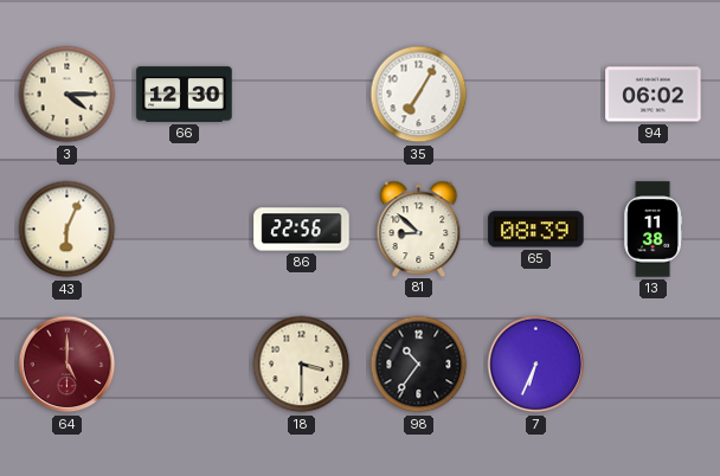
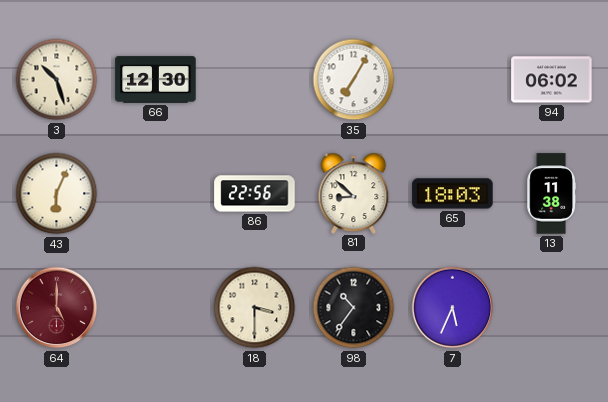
3: 4:15 -> 10:27 (57, 80)
65: 08:39 -> 18:03 (453, 194)
7: 6:34 -> 5:34 (453, 308)
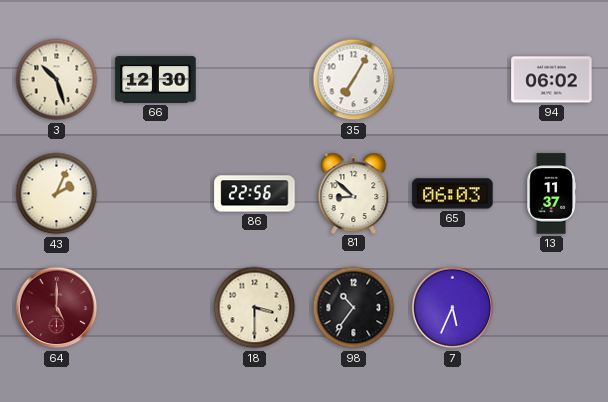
43: 6:04 -> 2:04 (57, 194)
65: 18:03 -> 06:03 (453, 194)
13: 11:38 -> 11:37 (552, 194)
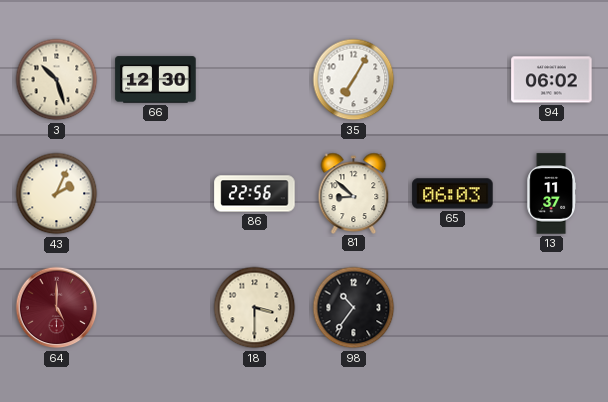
7: 5:34 -> none (453, 308)
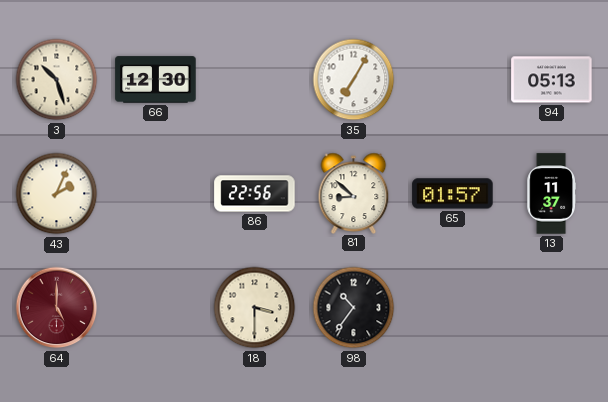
94: 06:02 -> 05:13 (552, 80)
65: 06:03 -> 01:57 (453, 194)
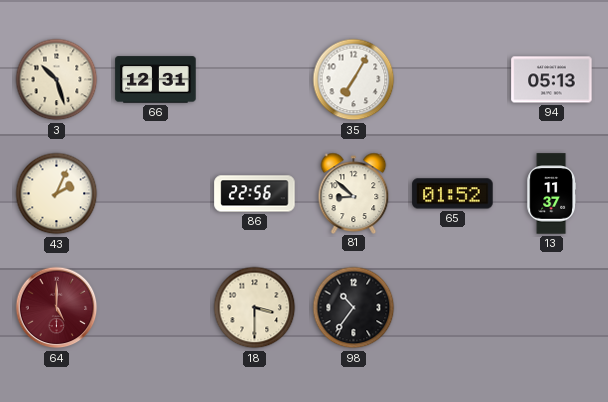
66: 12:30 -> 12:31 (156, 80)
65: 01:57 -> 01:52 (453, 194)
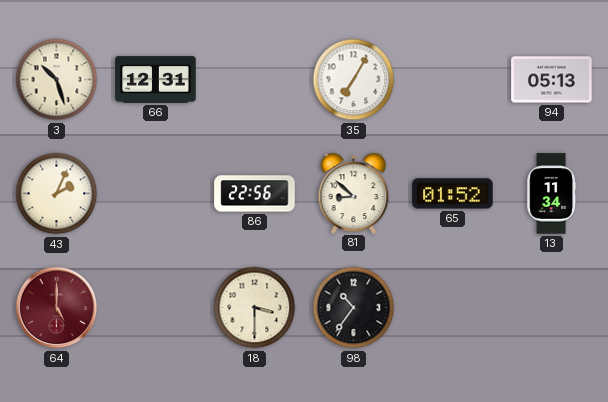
13: 11:37 -> 11:34 (552, 194)
